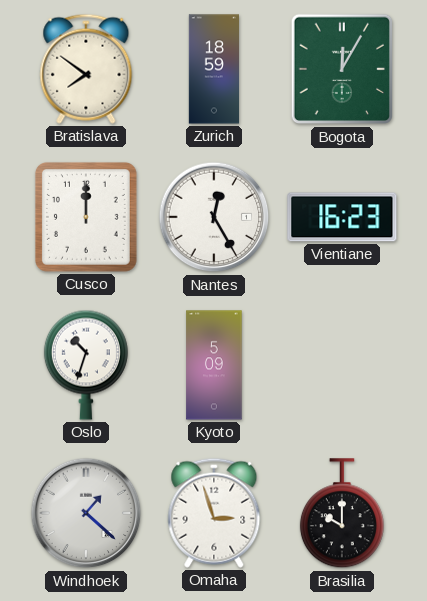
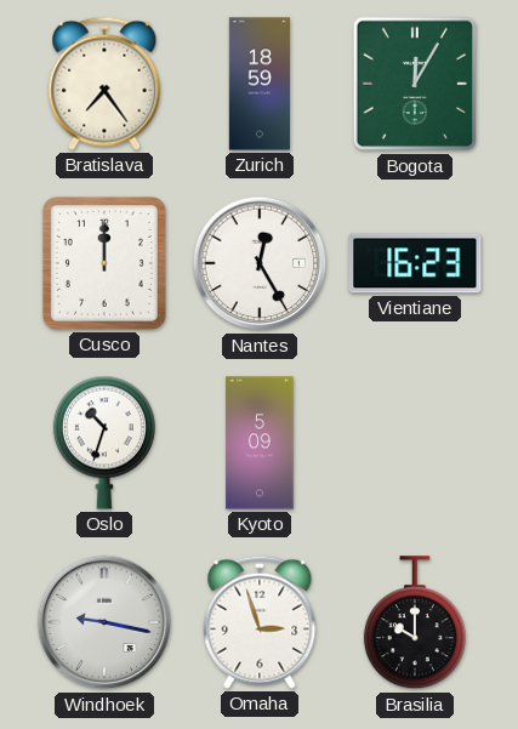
Bratislava: 7:51 -> 7:24 (104, 84)
Windhoek: 1:22 -> 9:17 (104, 622)
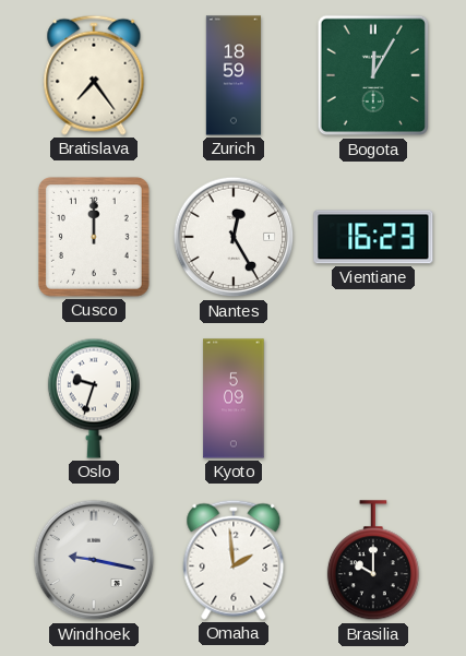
Oslo: 10:33 -> 9:33 (94, 398)
Omaha: 2:57 -> 1:59 (234, 560)
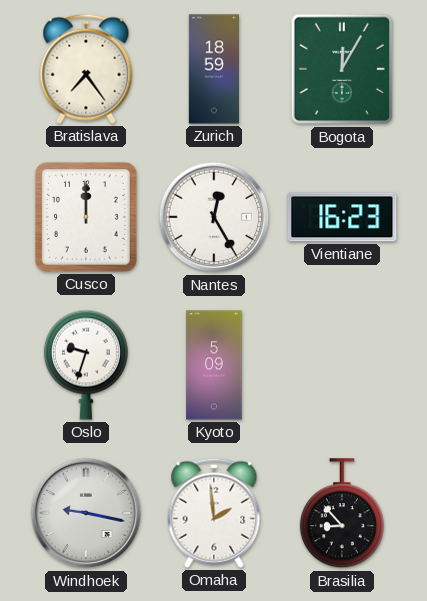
Brasilia: 10:00 -> 8:53 (342, 514)
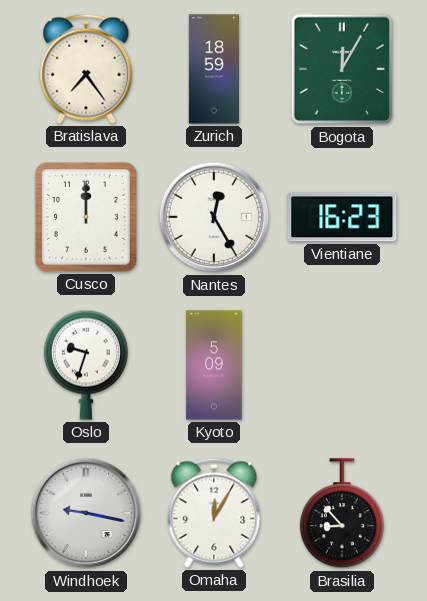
Omaha: 1:59 -> 12:05 (214, 513)
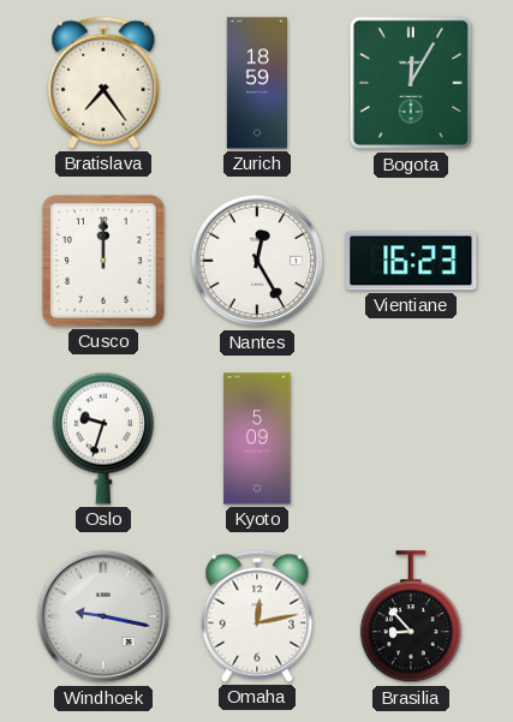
Omaha: 12:05 -> 12:13 (257, 616)
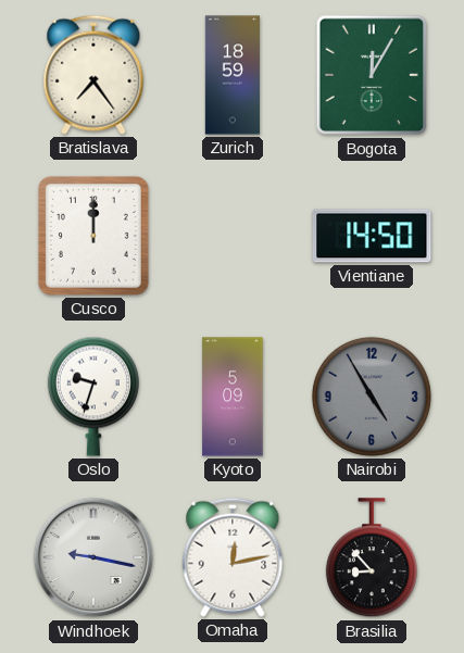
Nantes: 12:25 -> none (257, 261)
Vientiane: 16:23 -> 14:50 (372, 236)
Nairobi: none -> 4:55 (372, 397)
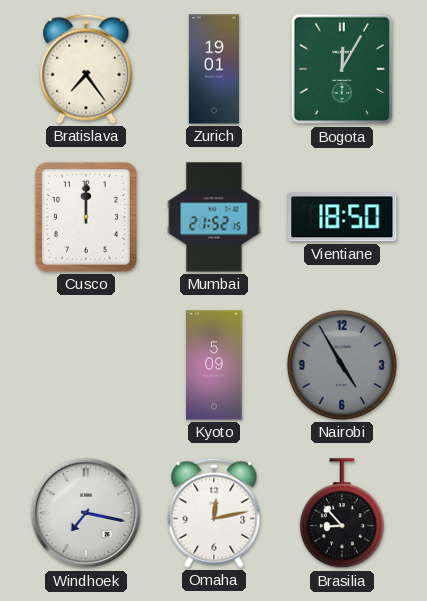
Zurich: 18:59 -> 19:01 (213, 69)
Mumbai: none -> 21:52 (214, 217)
Vientiane: 14:50 -> 18:50 (342, 217)
Oslo: 9:33 -> none (93, 397)
Windhoek: 9:17 -> 7:17 (86, 513)
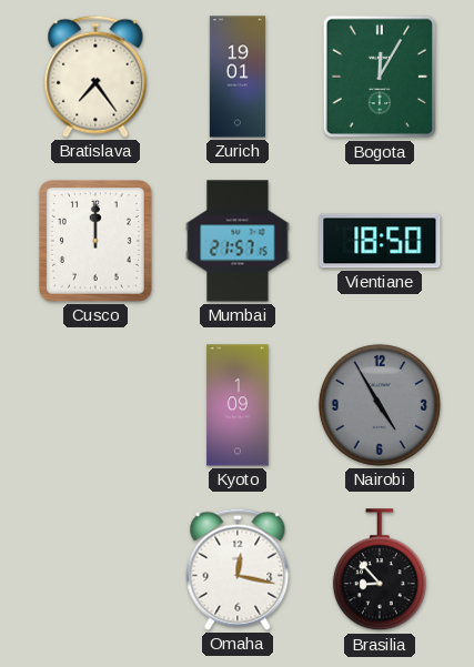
Mumbai: 21:52 -> 21:57 (238, 241)
Kyoto: 5:09 -> 1:09 (238, 405)
Windhoek: 7:17 -> none (86, 513)
Omaha: 12:13 -> 12:17 (238, 569)
